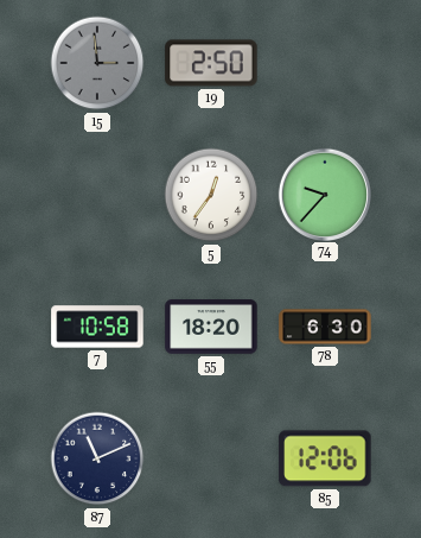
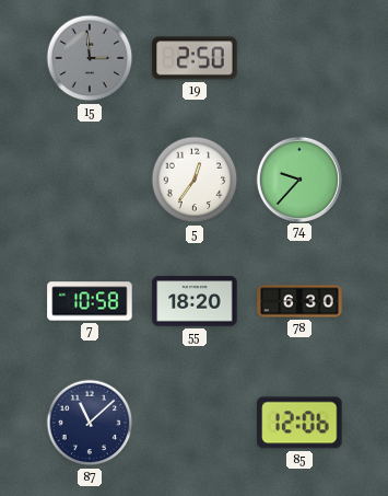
87: 11:11 -> 11:08 (90, 423)
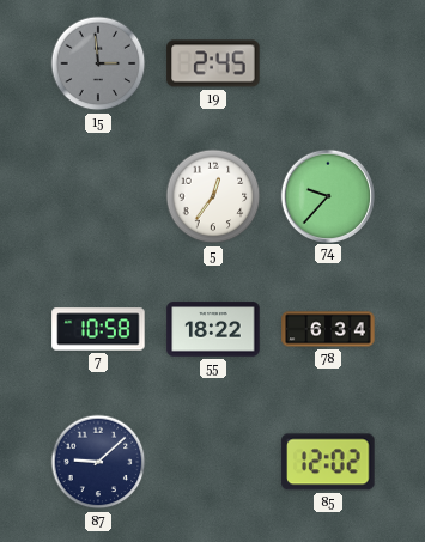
19: 2:50 -> 2:45 (213, 63)
55: 18:20 -> 18:22 (213, 329)
78: 6:30 -> 6:34 (328, 329)
87: 11:08 -> 9:08 (98, 462)
85: 12:06 -> 12:02 (328, 462)
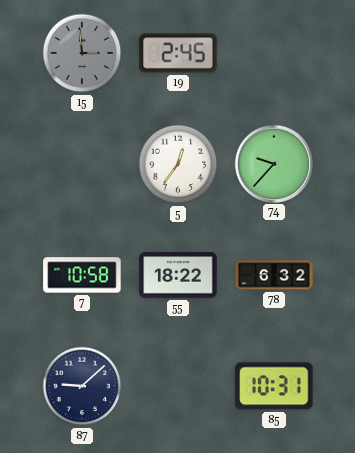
78: 6:34 -> 6:32 (274, 275)
85: 12:02 -> 10:31 (274, 386)
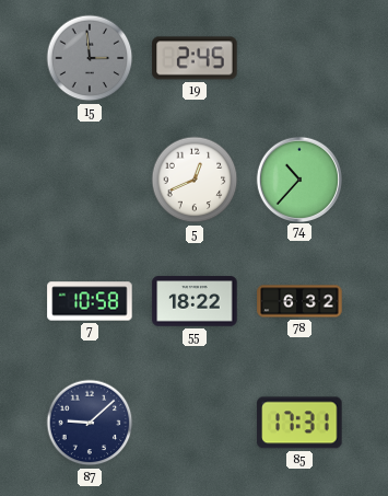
5: 12:36 -> 12:41 (195, 180)
74: 9:37 -> 10:37 (298, 178)
85: 10:31 -> 17:31 (299, 423)
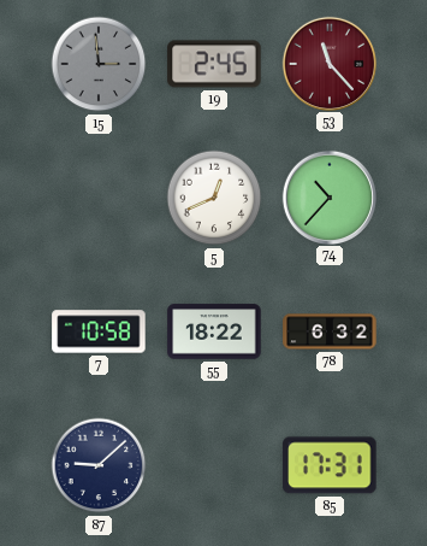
53: none -> 11:23 (328, 63)
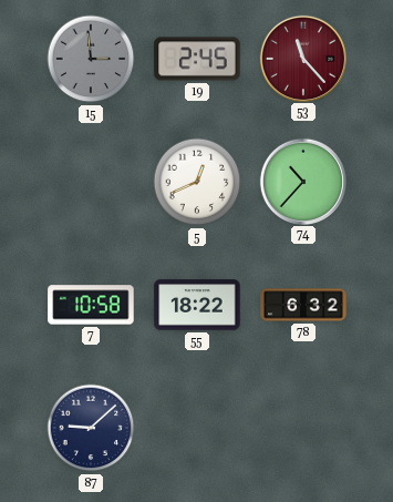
85: 17:31 -> none (330, 465)
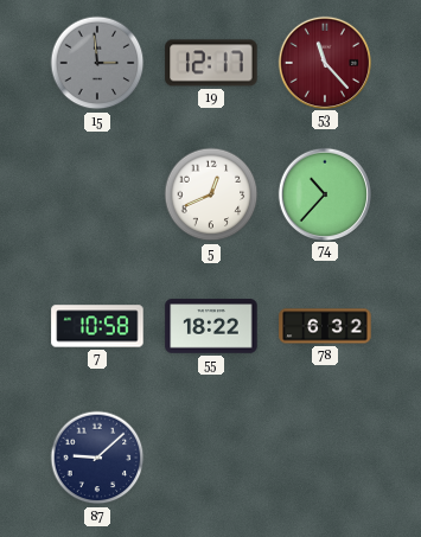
19: 2:45 -> 12:17 (211, 63)
